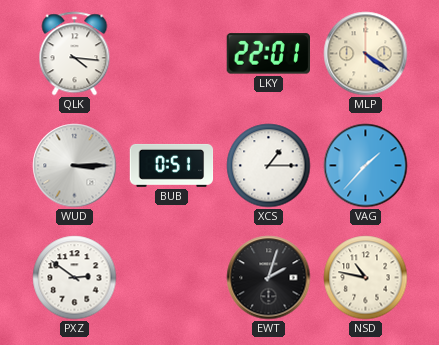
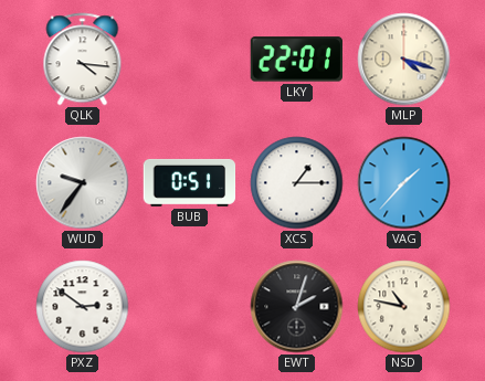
MLP: 4:21 -> 4:18 (404, 60)
WUD: 3:15 -> 9:36 (83, 183)
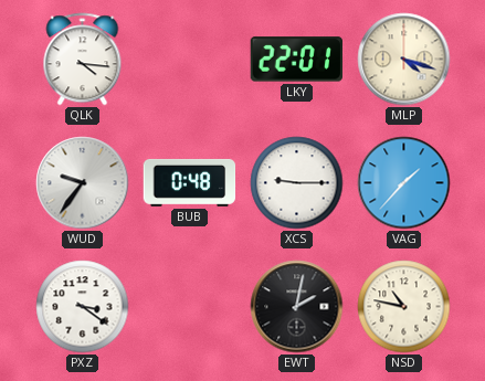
BUB: 0:51 -> 0:48 (190, 182)
XCS: 1:15 -> 9:15 (297, 183)
PXZ: 2:51 -> 3:21 (83, 307)
EWT: 2:03 -> 2:02 (297, 307)
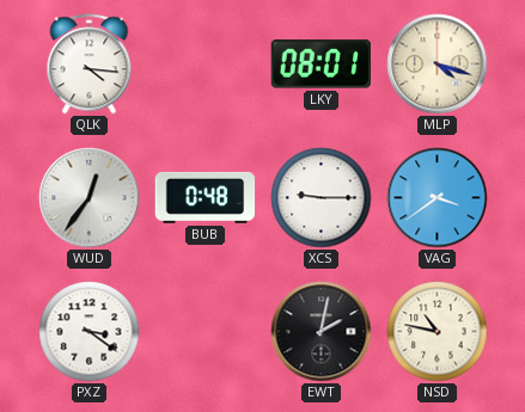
LKY: 22:01 -> 08:01 (321, 64)
WUD: 9:36 -> 12:36 (90, 198)
VAG: 1:37 -> 3:39 (438, 198)
